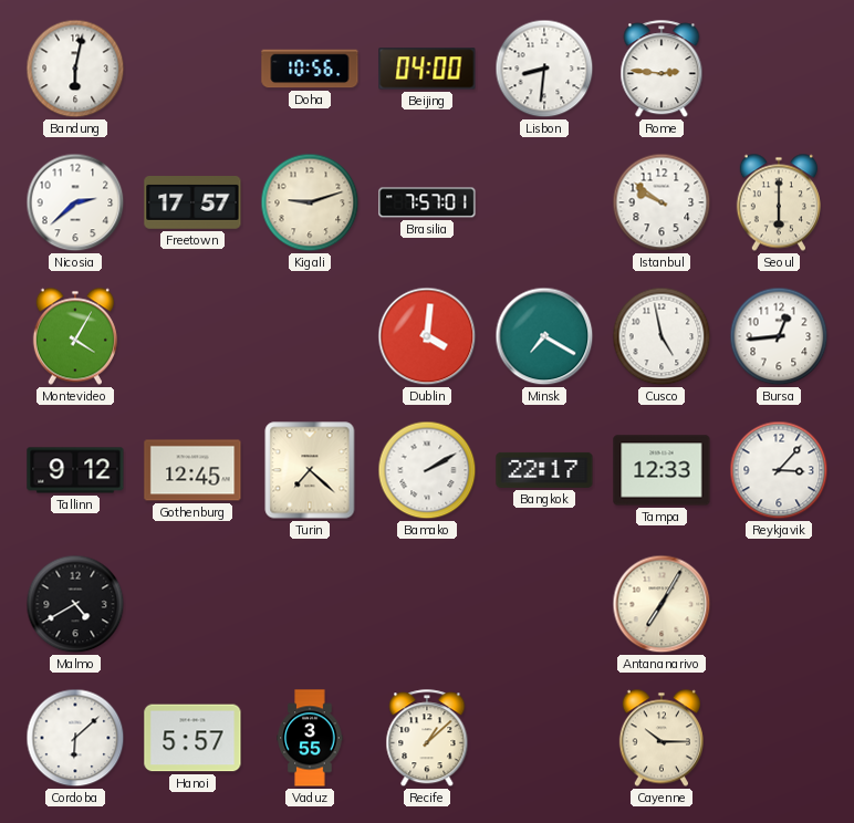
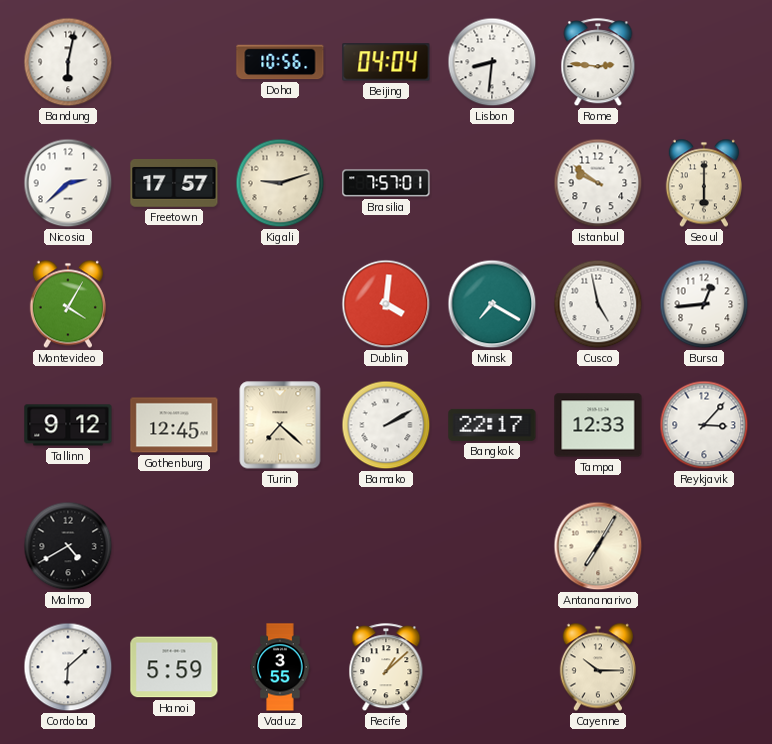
Beijing: 04:00 -> 04:04 (386, 62)
Hanoi: 5:57 -> 5:59 (174, 667)
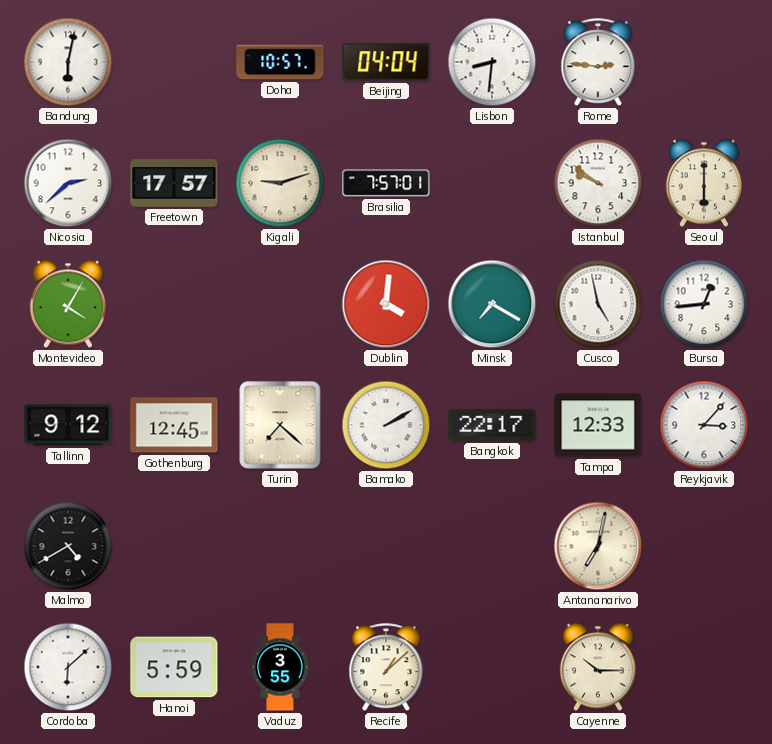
Doha: 10:56 -> 10:57 (280, 62)
Antananarivo: 7:05 -> 7:02 (598, 546)
